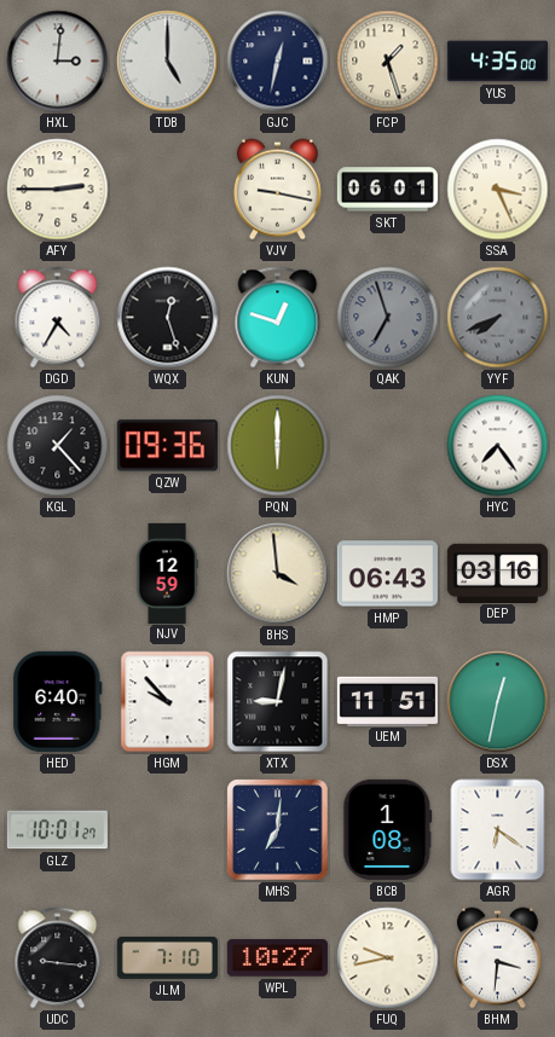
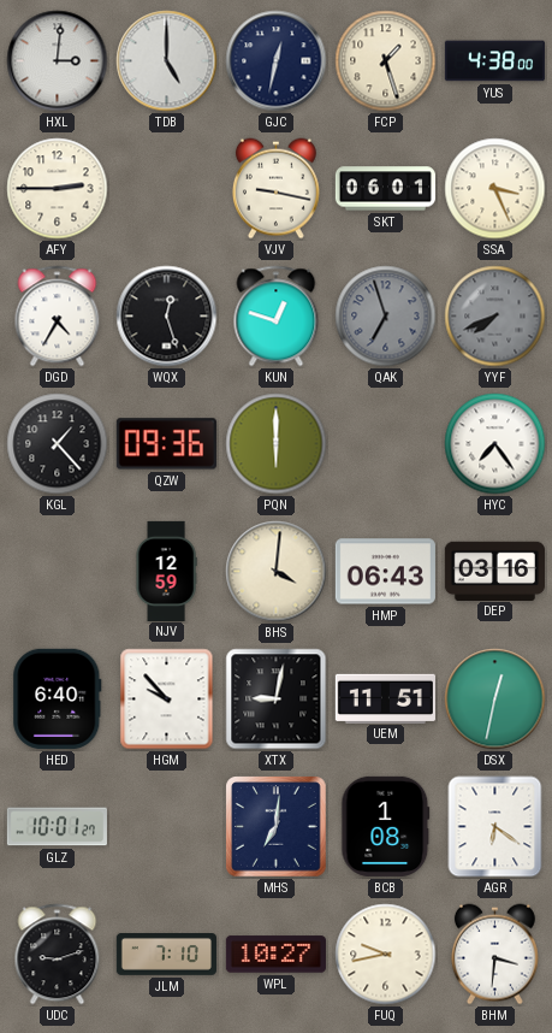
YUS: 4:35 -> 4:38 (494, 61)
BHS: 3:59 -> 4:01 (277, 572)
UDC: 9:16 -> 9:12 (58, 955)
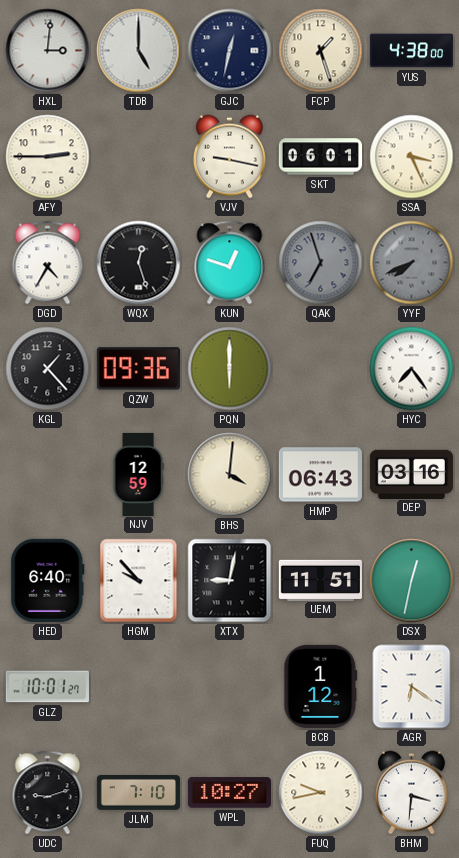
MHS: 7:01 -> none (277, 827)
BCB: 1:08 -> 1:12 (321, 686)
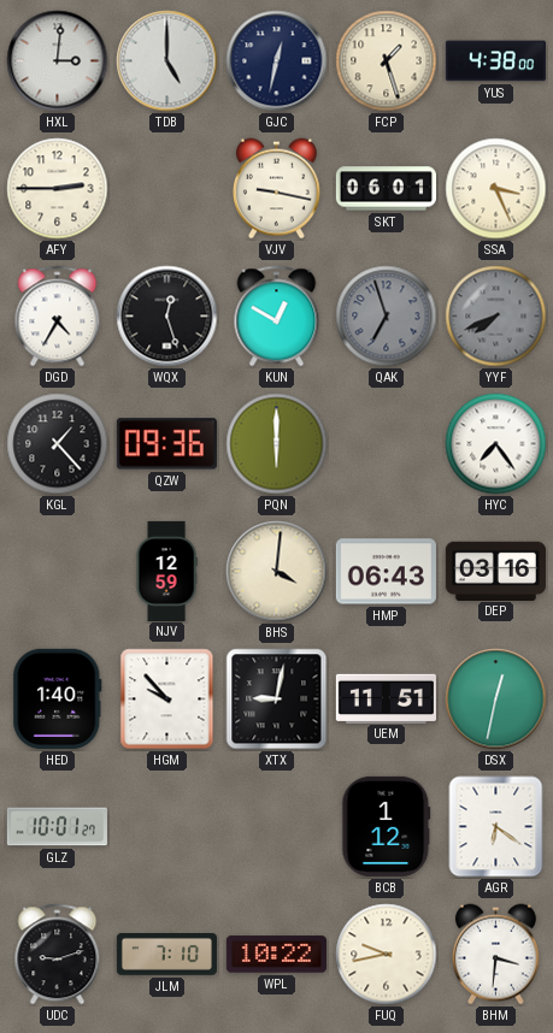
KUN: 12:48 -> 12:50 (277, 317)
HED: 6:40 -> 1:40 (58, 698)
WPL: 10:27 -> 10:22 (276, 955)
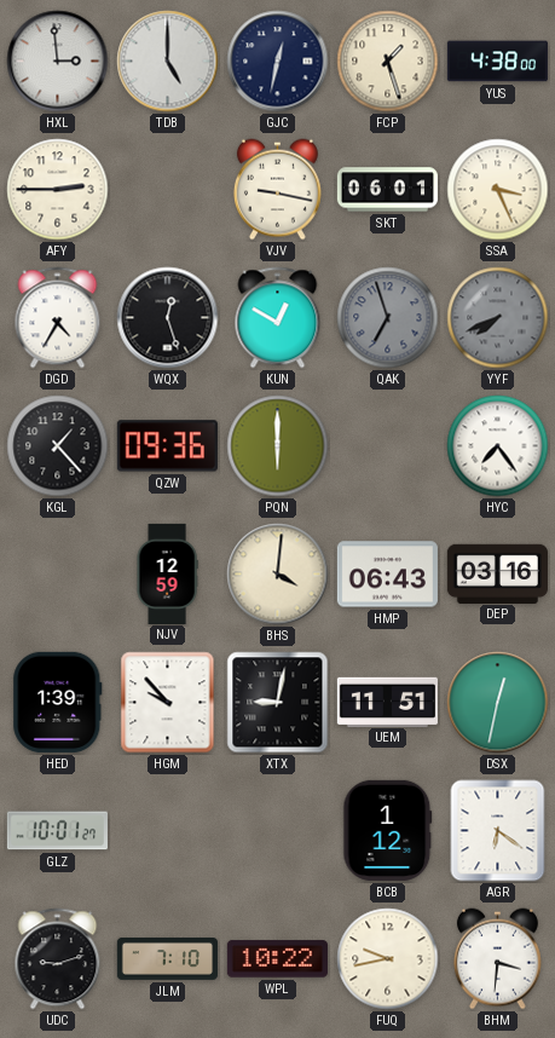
HXL: 3:01 -> 2:59 (58, 62)
HED: 1:40 -> 1:39 (58, 702)
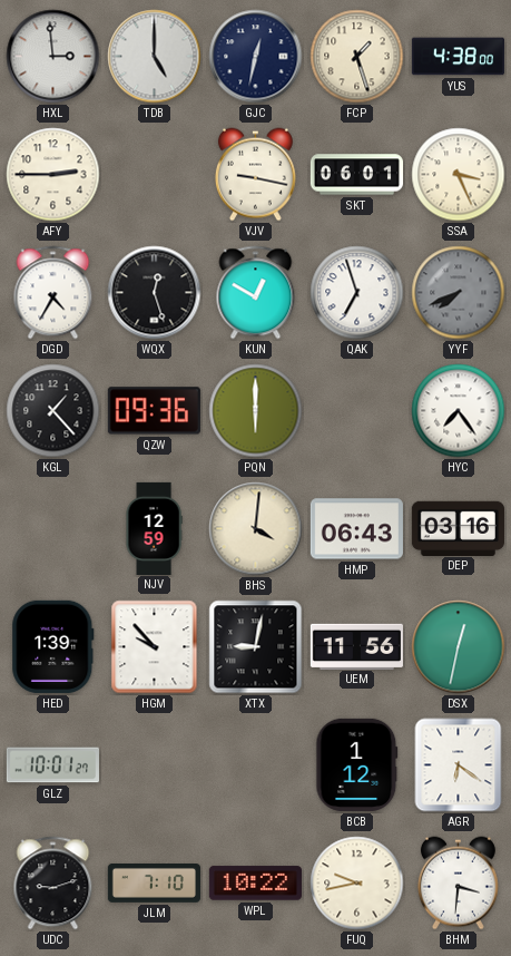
QAK dial: grey -> white (357, 293)
UEM: 11:51 -> 11:56 (356, 646)
